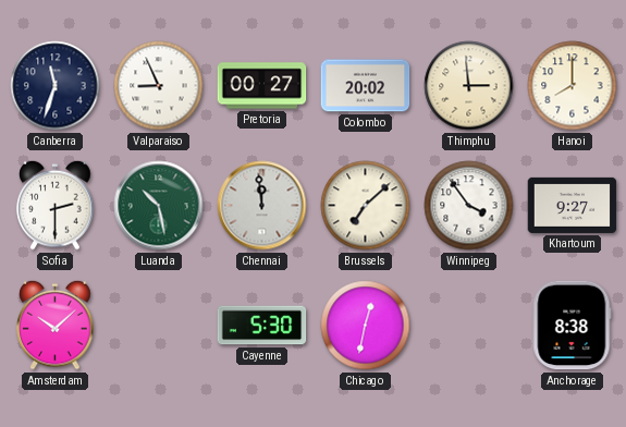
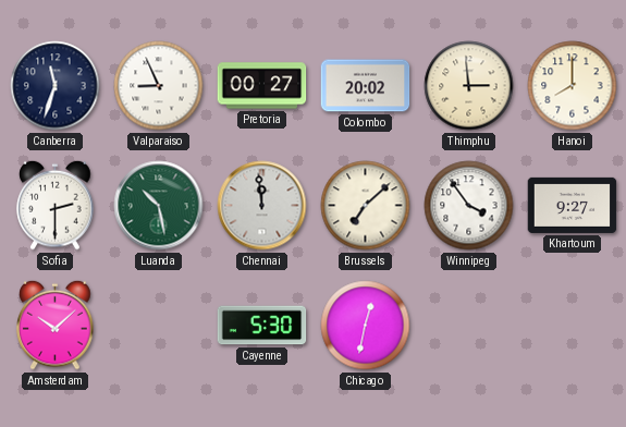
Anchorage: 8:38 -> none (573, 326)
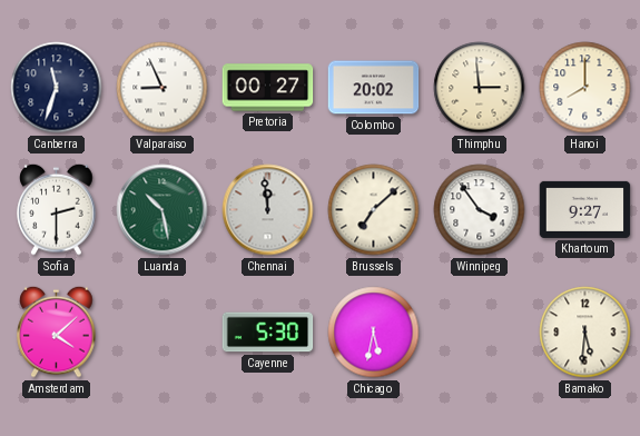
Amsterdam: 10:08 -> 4:08 (57, 331)
Chicago: 12:32 -> 5:32 (374, 333)
Bamako: none -> 5:31 (585, 333)
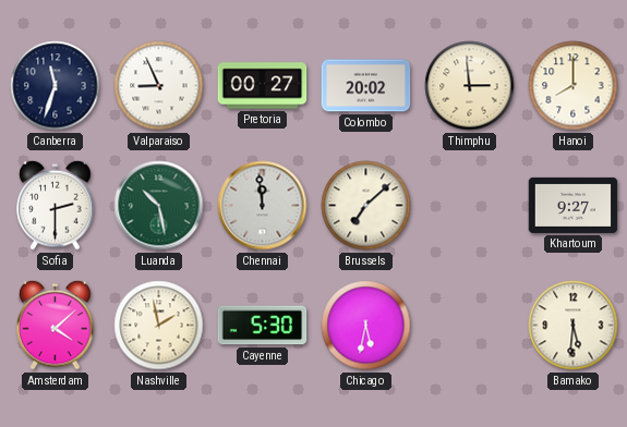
Winnipeg: 3:54 -> none (480, 210)
Nashville: none -> 1:58 (159, 326)
